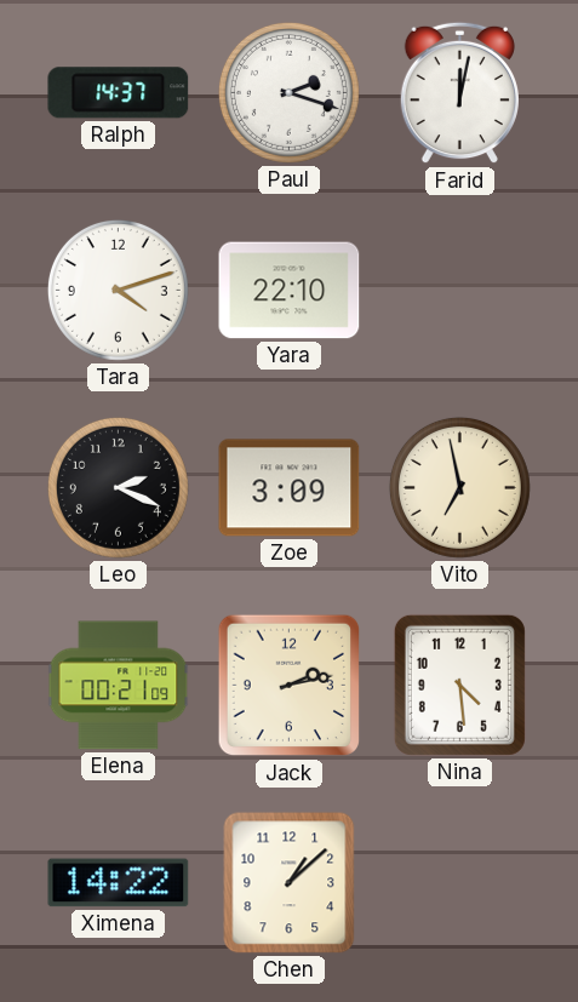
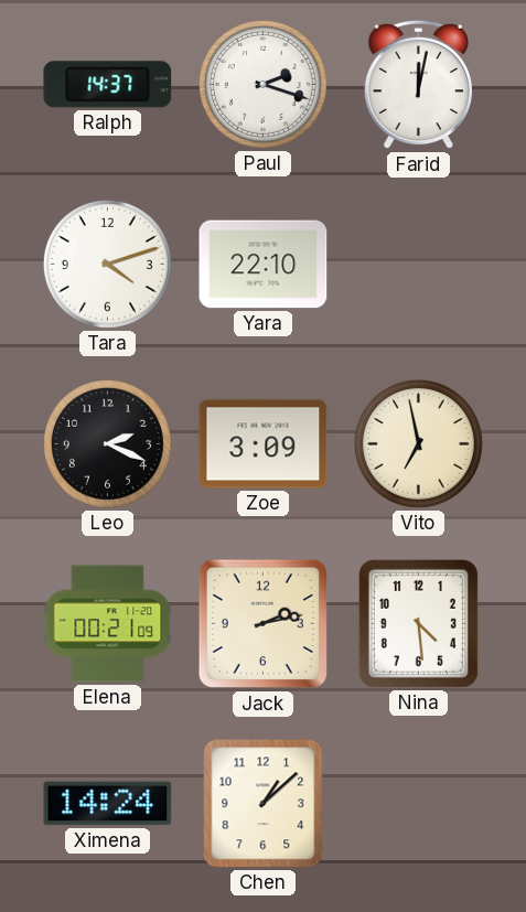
Ximena: 14:22 -> 14:24 (108, 804)
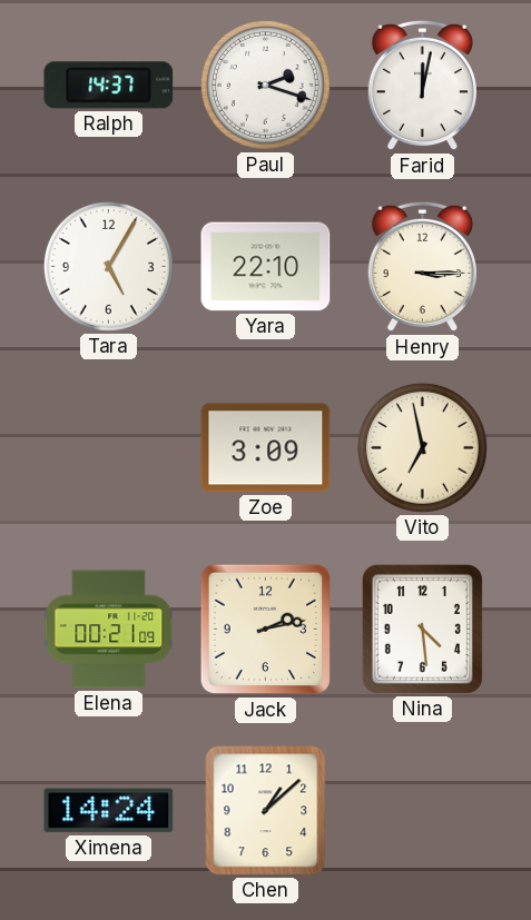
Tara: 4:12 -> 5:05 (108, 266)
Henry: none -> 3:15 (422, 267)
Leo: 2:19 -> none (107, 443)
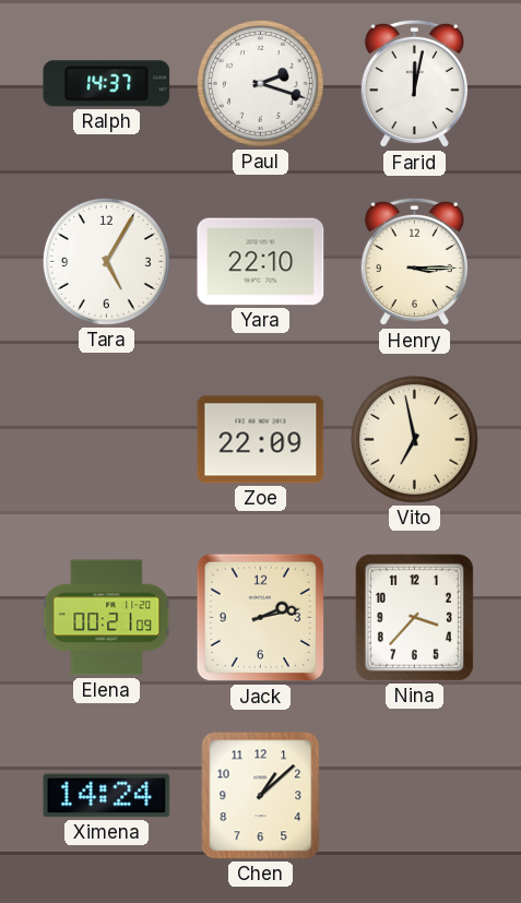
Zoe: 3:09 -> 22:09 (261, 440)
Nina: 4:29 -> 3:37 (414, 617)
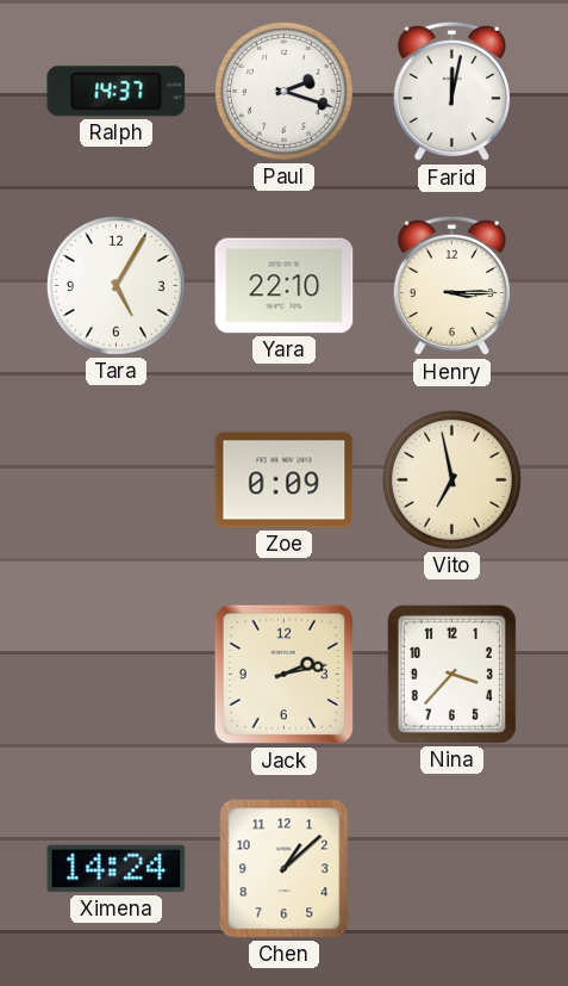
Zoe: 22:09 -> 0:09 (285, 480)
Elena: 00:21 -> none (107, 618)
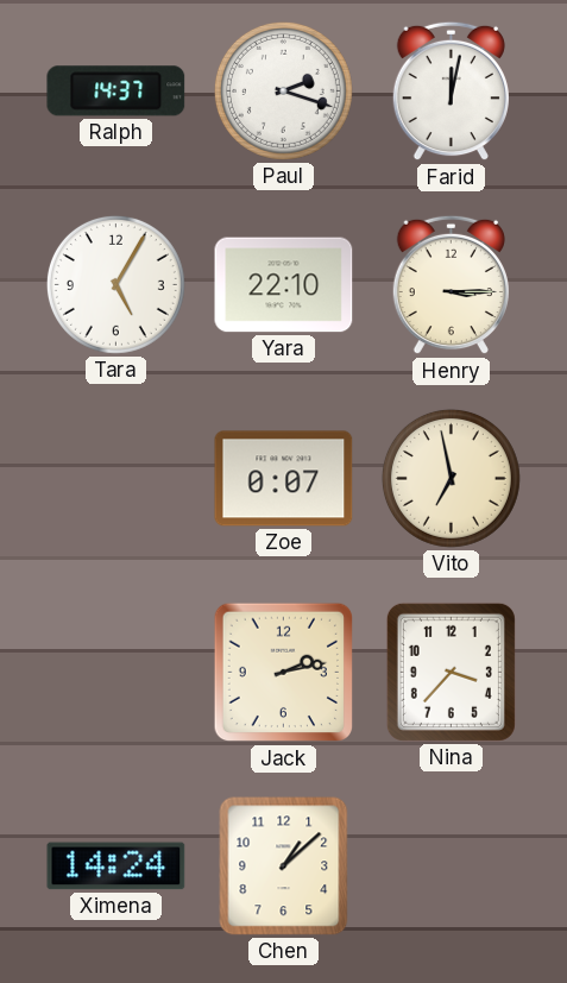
Zoe: 0:09 -> 0:07 (284, 479)
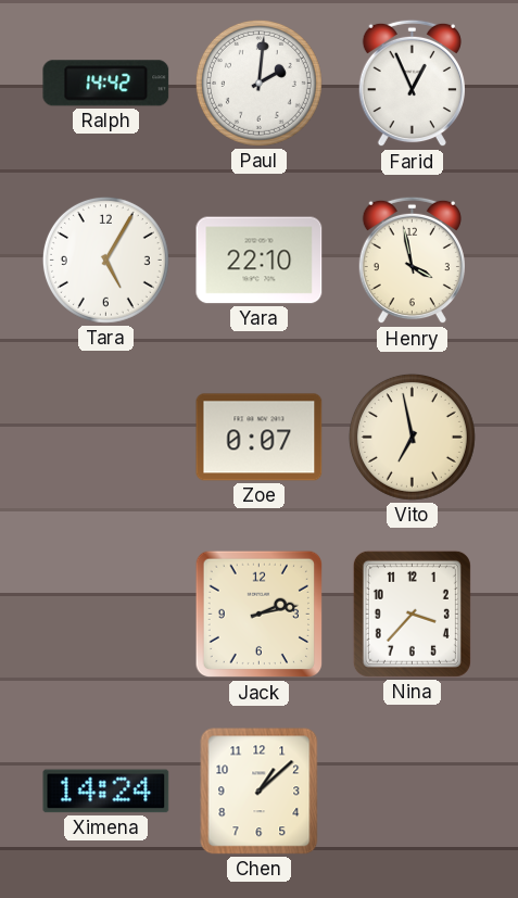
Ralph: 14:37 -> 14:42 (106, 84)
Paul: 2:18 -> 2:01 (258, 83)
Farid: 12:02 -> 12:56 (412, 84)
Henry: 3:15 -> 3:58 (412, 261)
